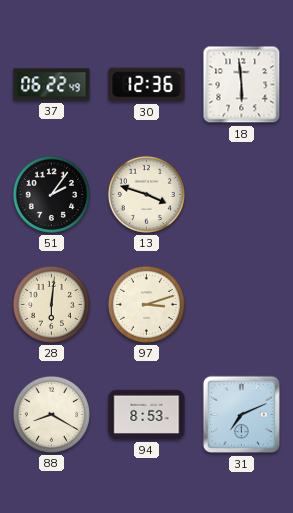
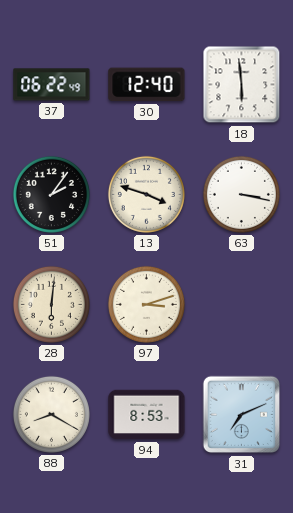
30: 12:36 -> 12:40 (147, 85)
63: none -> 3:17 (241, 194)
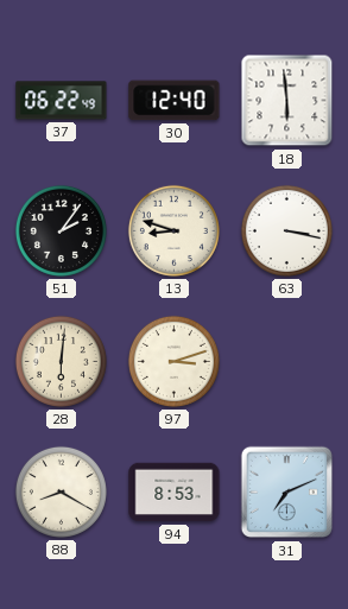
13: 3:48 -> 8:48 (173, 230)
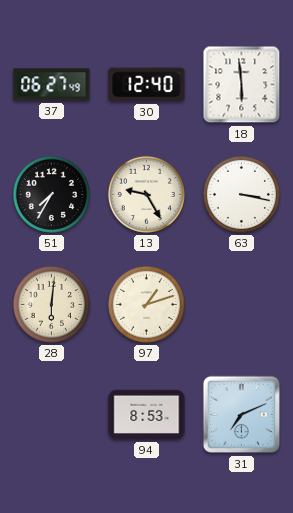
37: 06:22 -> 06:27 (52, 85)
51: 2:06 -> 7:35 (51, 194)
13: 8:48 -> 9:25 (146, 194)
97: 3:12 -> 1:12 (146, 304)
88: 8:20 -> none (61, 491)
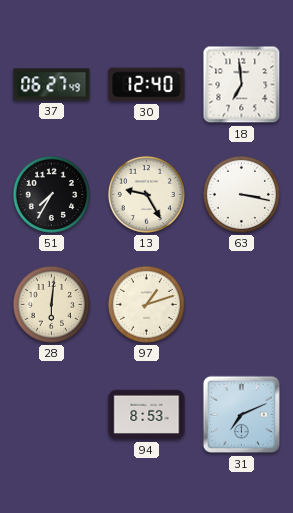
18: 5:59 -> 6:59 (242, 85)
